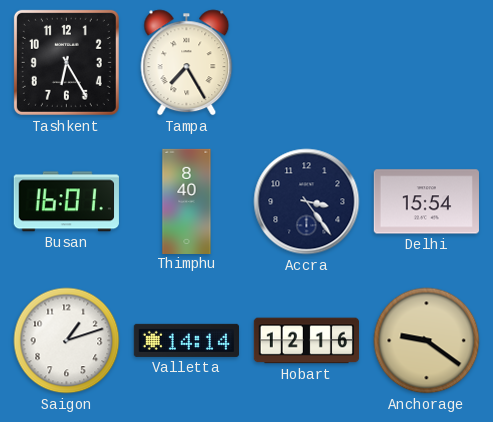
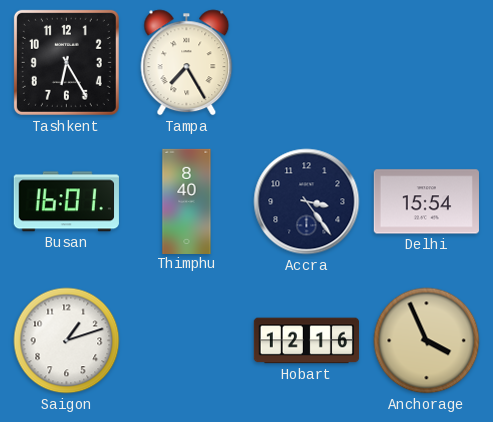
Valletta: 14:14 -> none (186, 340)
Anchorage: 9:21 -> 3:56 (427, 341)
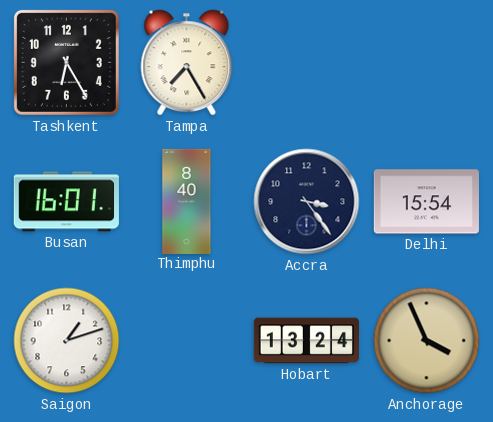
Hobart: 12:16 -> 13:24 (306, 341)
